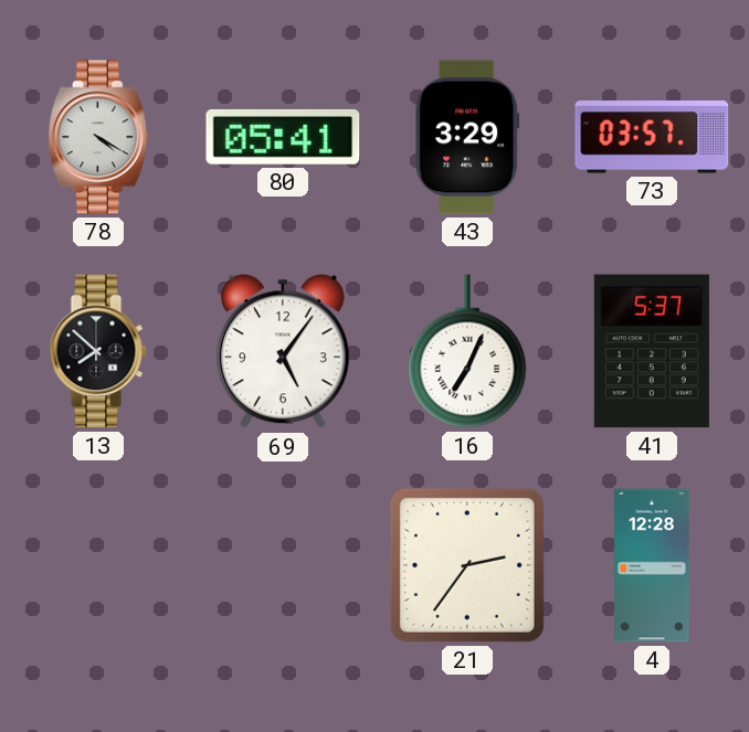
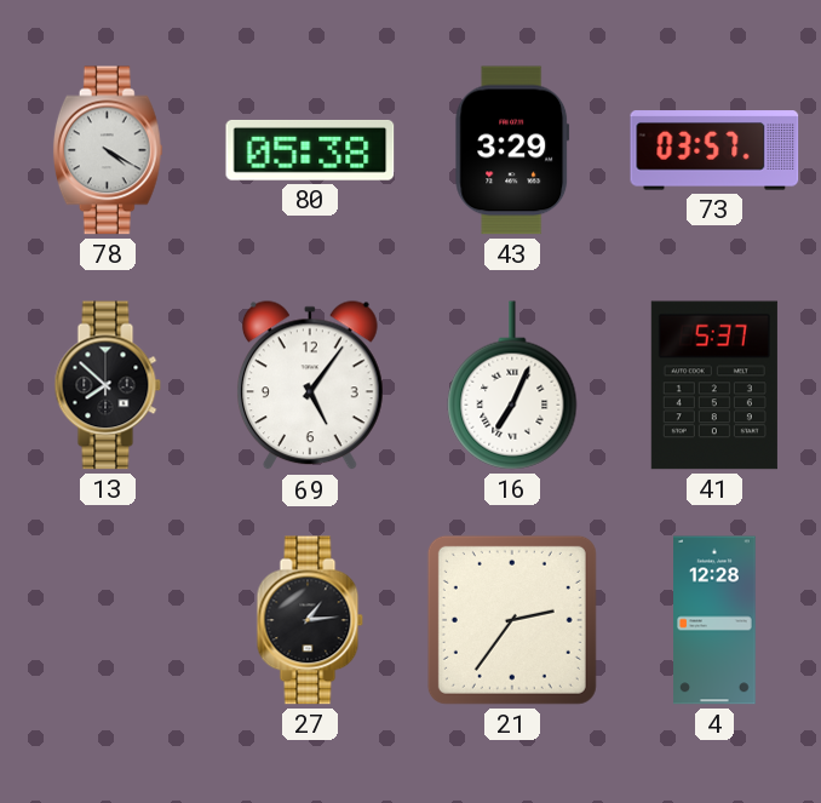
80: 05:41 -> 05:38 (310, 150)
27: none -> 1:14 (310, 620)
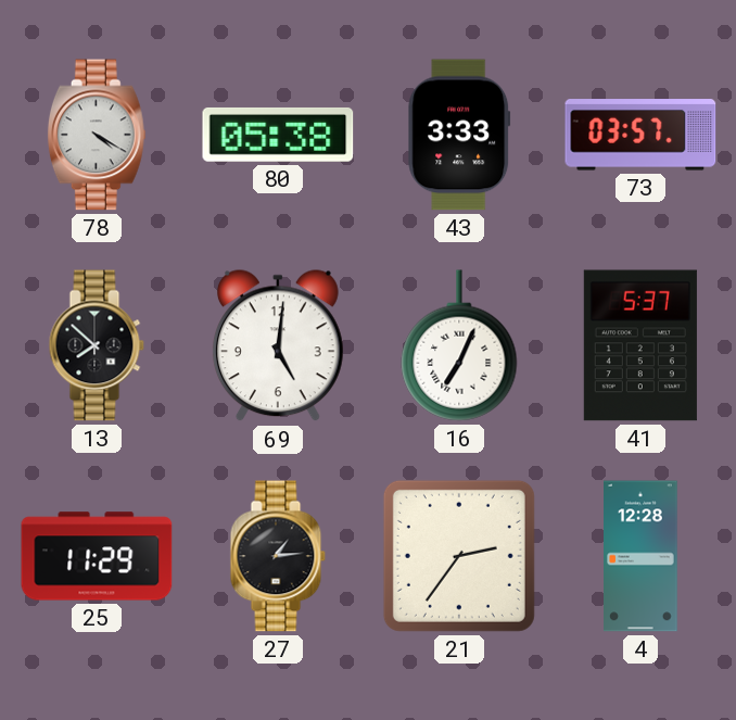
43: 3:29 -> 3:33 (459, 135)
69: 5:06 -> 5:01 (278, 346)
25: none -> 11:29 (97, 556)
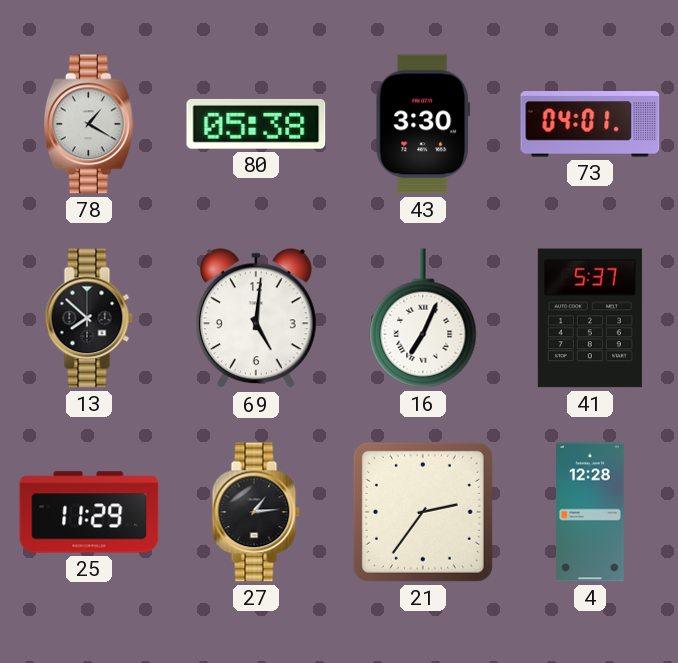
78: 4:20 -> 1:20 (89, 124)
43: 3:33 -> 3:30 (423, 124)
73: 03:57 -> 04:01 (590, 124)
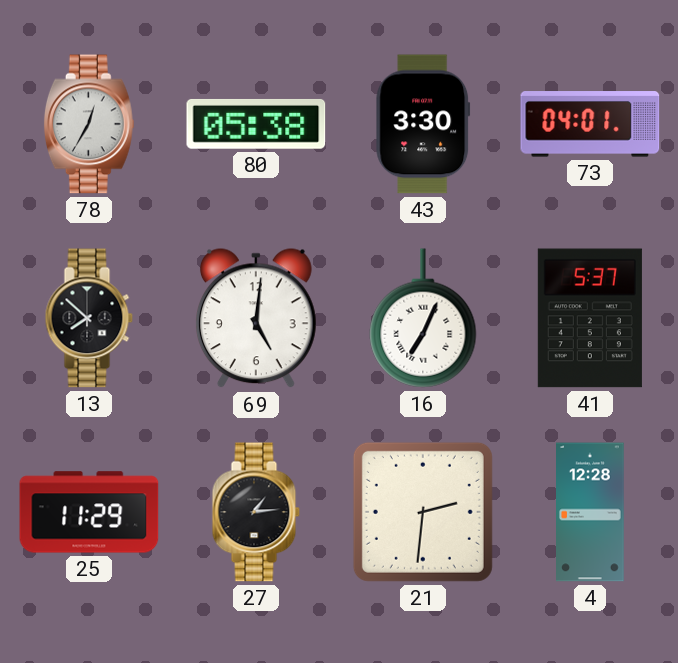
78: 1:20 -> 12:35 (89, 124)
21: 2:36 -> 2:31 (423, 512)
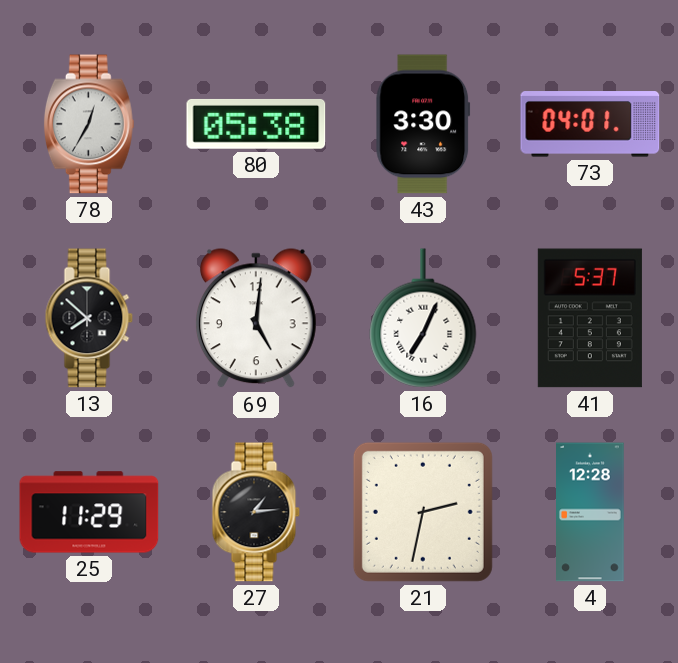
21: 2:31 -> 2:32 (423, 512)
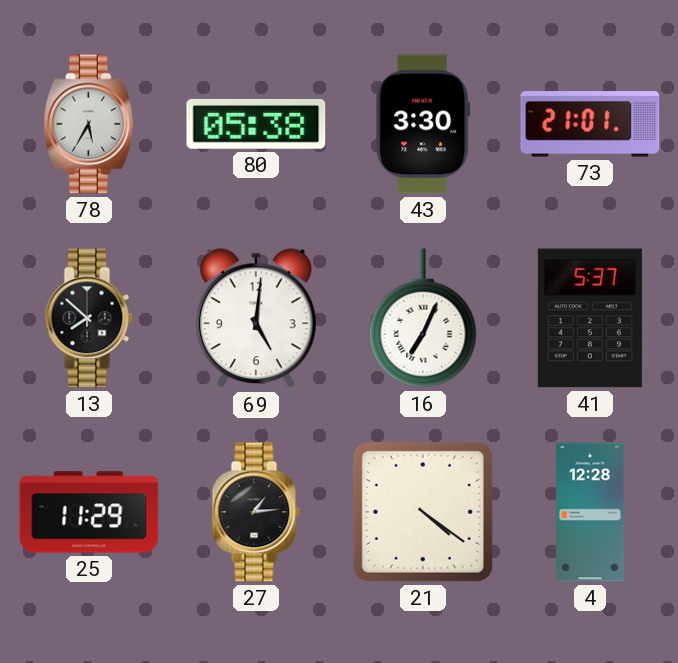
78: 12:35 -> 5:35 (89, 124)
73: 04:01 -> 21:01 (590, 124)
21: 2:32 -> 4:21 (423, 512)
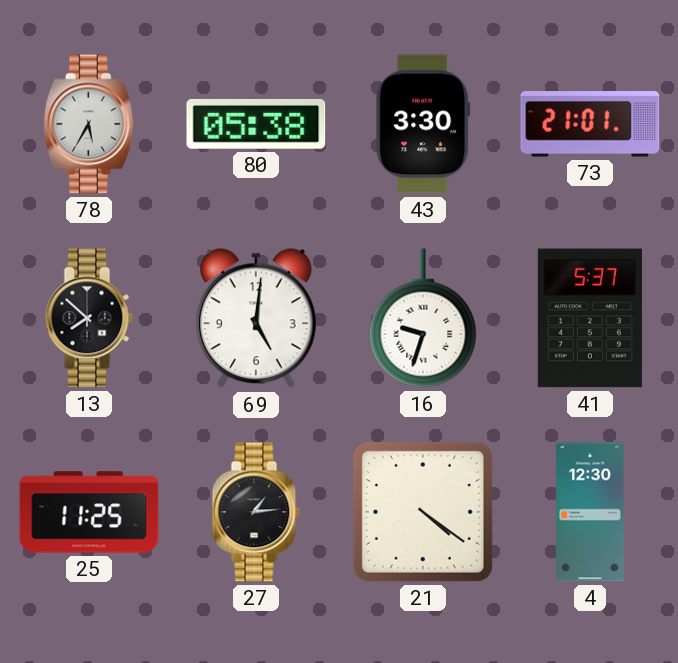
16: 7:04 -> 9:33 (423, 318)
25: 11:29 -> 11:25 (89, 512)
4: 12:28 -> 12:30 (591, 512)
